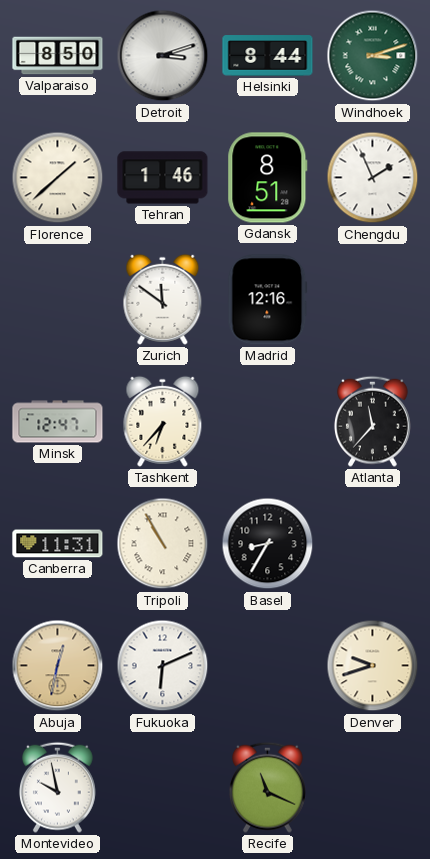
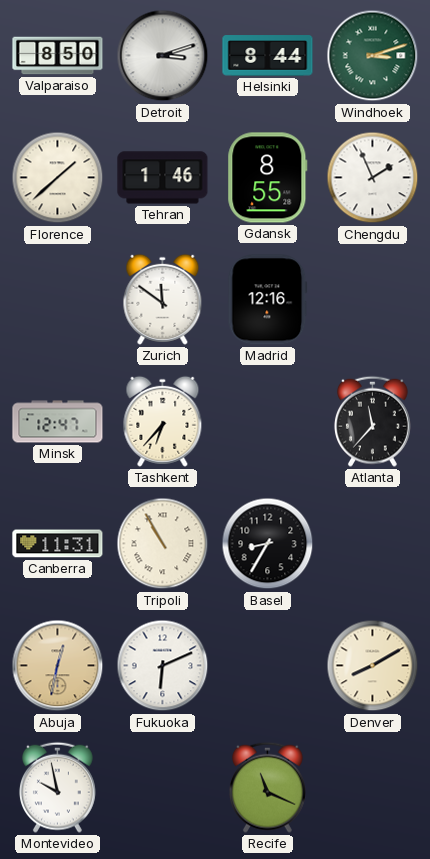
Gdansk: 8:51 -> 8:55 (268, 178)
Denver: 9:42 -> 8:10 (373, 666)
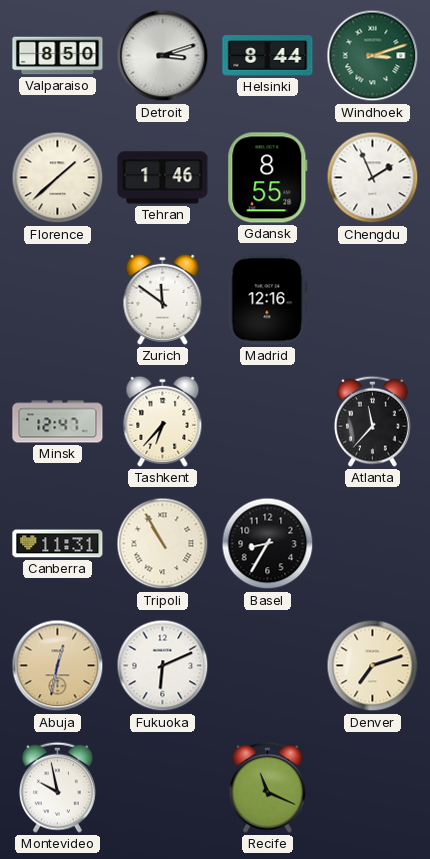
Denver: 8:10 -> 7:12 (373, 666)
